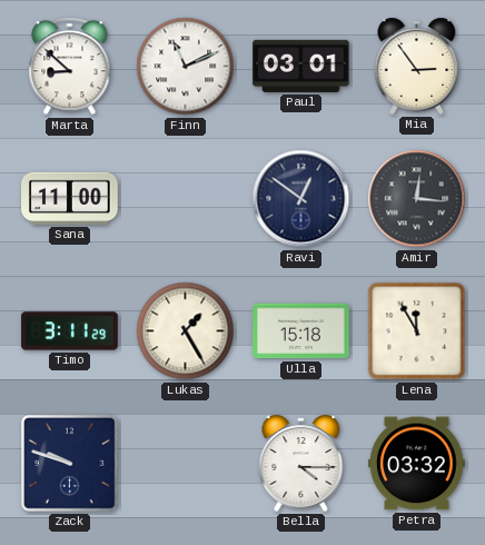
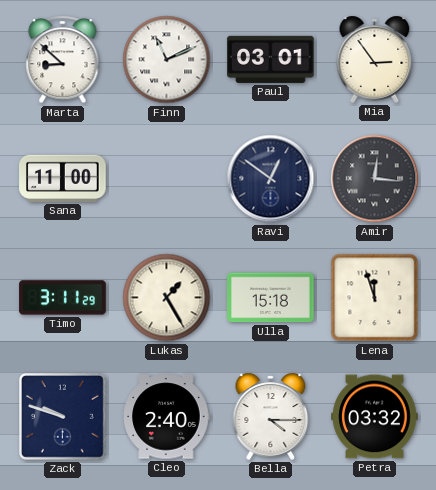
Lena: 11:55 -> 11:57 (375, 298)
Cleo: none -> 2:40 (166, 417)
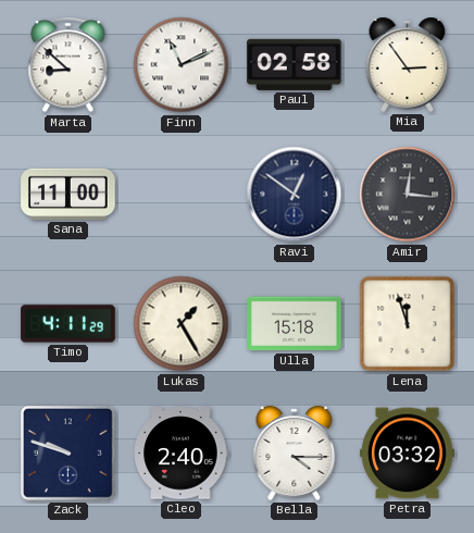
Paul: 03:01 -> 02:58 (295, 64)
Timo: 3:11 -> 4:11 (68, 324)
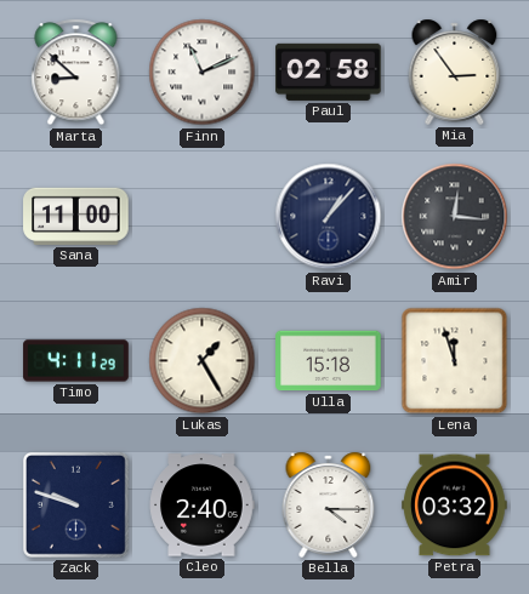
Ravi: 12:51 -> 1:07 (329, 217)
